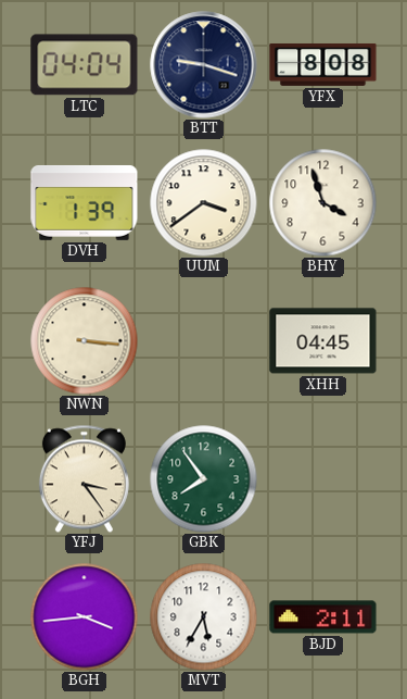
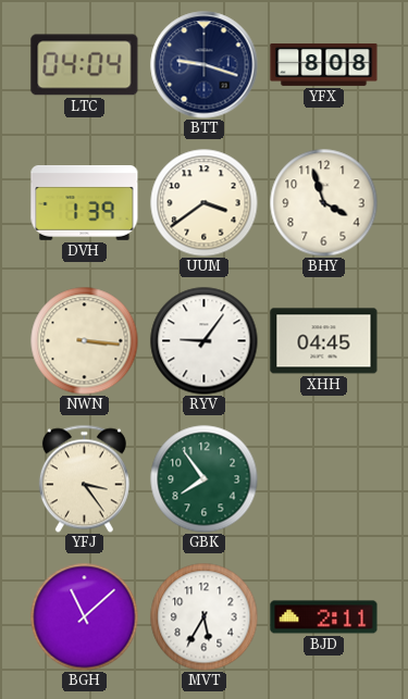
RYV: none -> 9:06 (205, 341)
BGH: 3:44 -> 11:08 (85, 617)
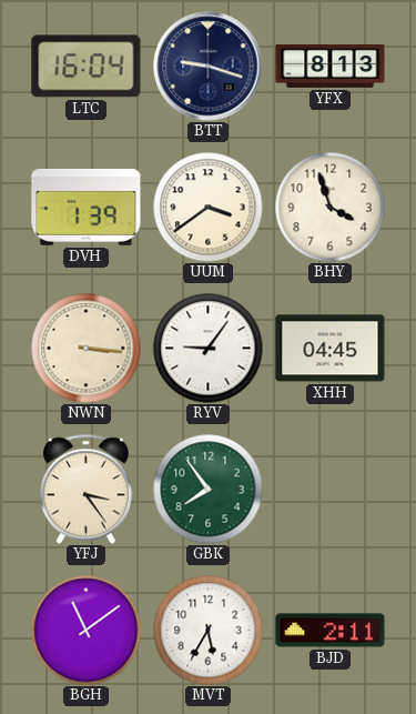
LTC: 04:04 -> 16:04 (87, 67)
YFX: 8:08 -> 8:13 (331, 66)
BGH: 11:08 -> 11:09 (87, 631)
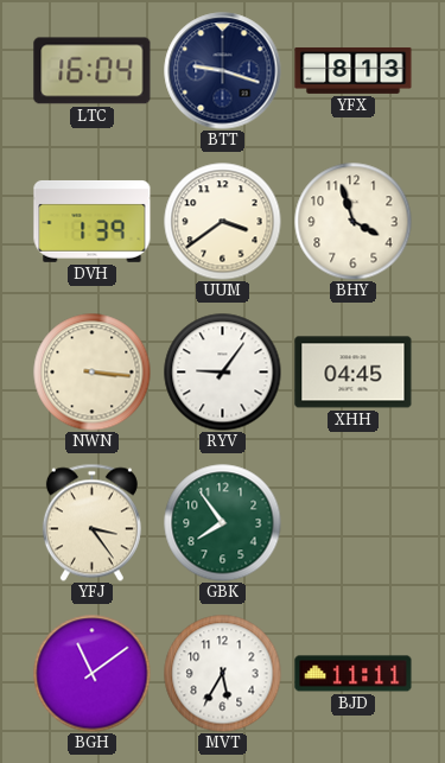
BJD: 2:11 -> 11:11 (354, 674)
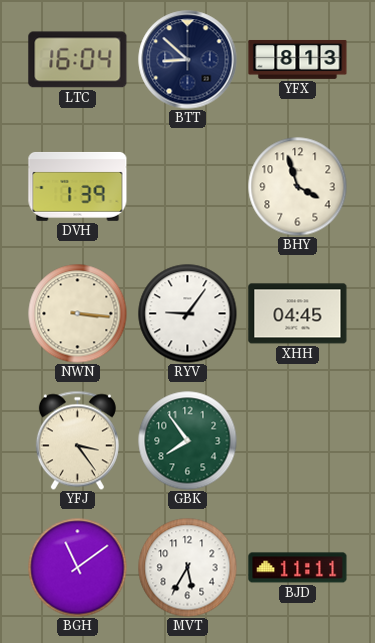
BTT: 9:18 -> 8:52 (188, 60)
UUM: 3:39 -> none (223, 222)
